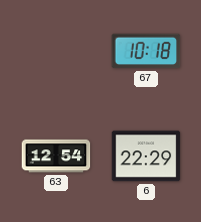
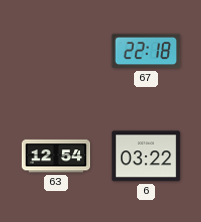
67: 10:18 -> 22:18 (146, 51)
6: 22:29 -> 03:22 (146, 156)
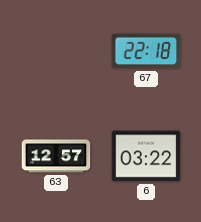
63: 12:54 -> 12:57 (56, 156)
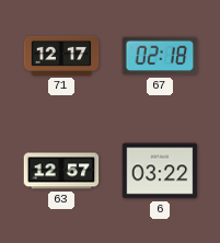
71: none -> 12:17 (61, 56)
67: 22:18 -> 02:18 (160, 56)
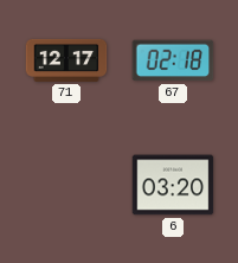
63: 12:57 -> none (61, 171)
6: 03:22 -> 03:20 (173, 185)
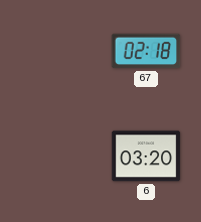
71: 12:17 -> none (66, 60)
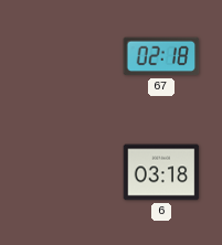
6: 03:20 -> 03:18 (161, 172)
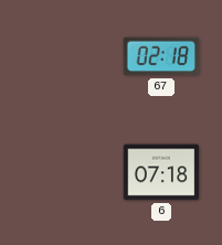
6: 03:18 -> 07:18 (161, 172)
